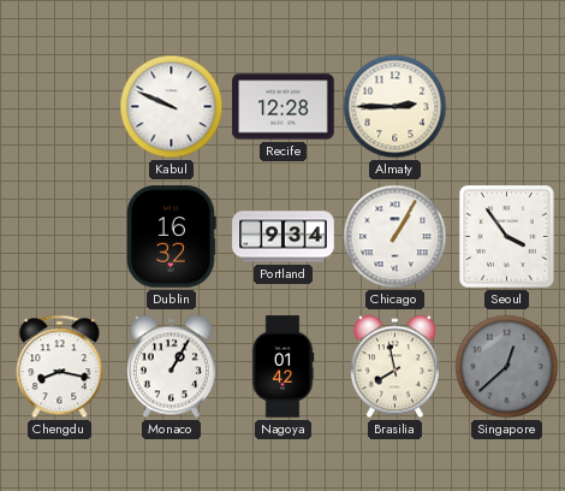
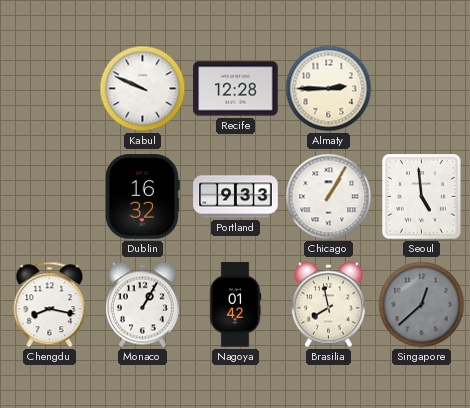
Portland: 9:34 -> 9:33 (236, 197)
Seoul: 3:54 -> 4:59 (422, 197)
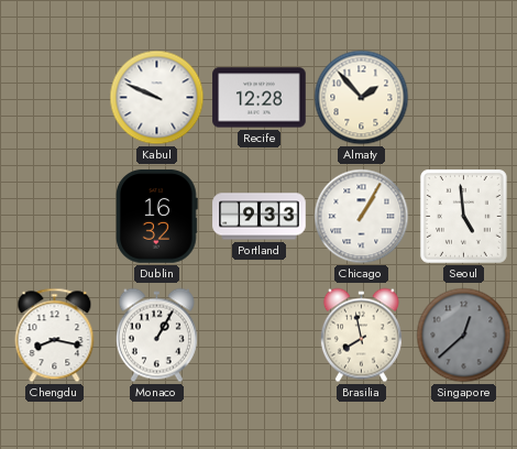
Almaty: 2:45 -> 1:53 (362, 98)
Nagoya: 01:42 -> none (235, 305)
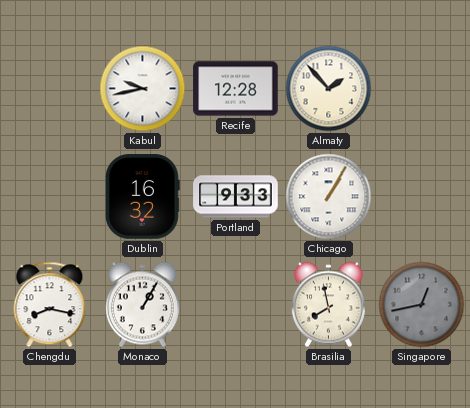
Kabul: 9:49 -> 9:43 (143, 89)
Seoul: 4:59 -> none (464, 217)
Singapore: 12:38 -> 12:43 (422, 305)
